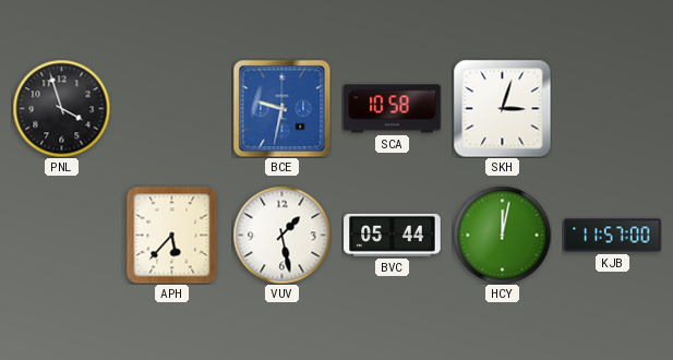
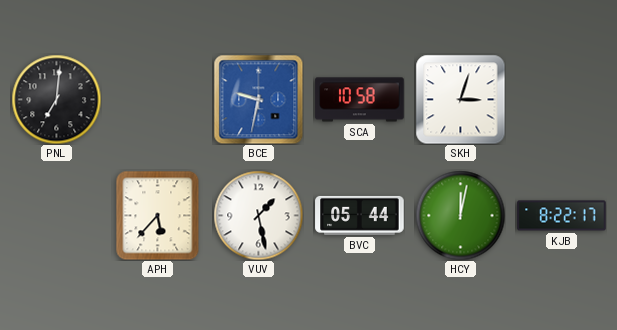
PNL: 3:57 -> 7:01 (56, 99)
KJB: 11:57 -> 8:22 (562, 216)
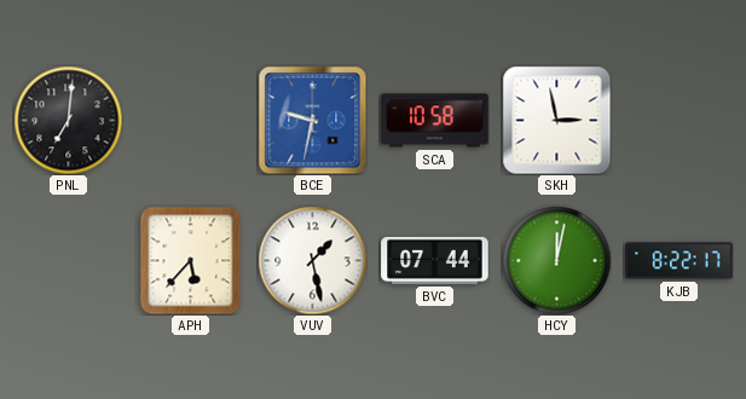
SKH: 3:03 -> 2:58 (556, 120)
BVC: 05:44 -> 07:44 (435, 260)
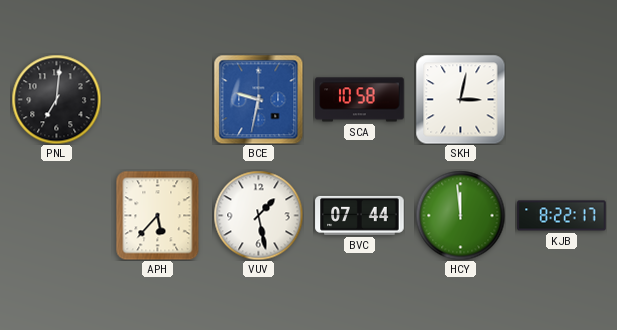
SKH: 2:58 -> 3:02 (460, 99)
HCY: 12:02 -> 11:59 (460, 215)
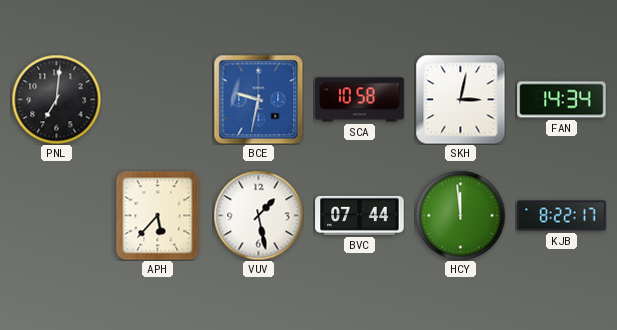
FAN: none -> 14:34 (562, 100)
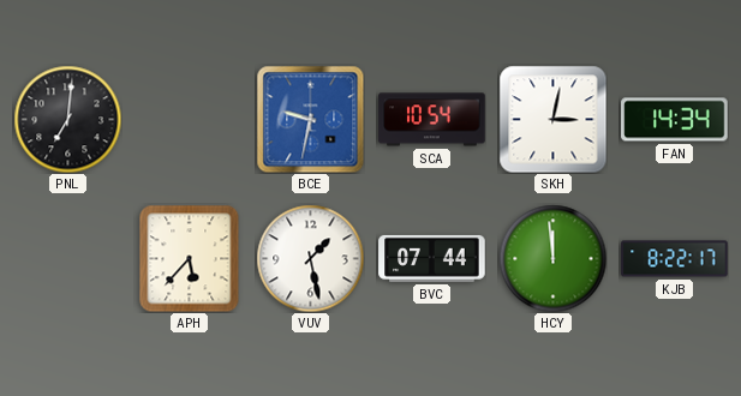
SCA: 10:58 -> 10:54 (432, 120)
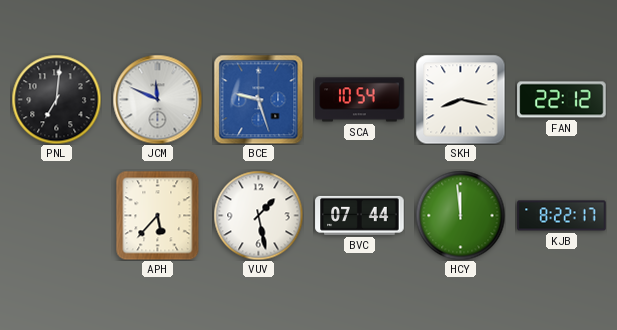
JCM: none -> 11:49 (157, 99)
BCE: 9:32 -> 9:27 (258, 99)
SKH: 3:02 -> 8:17 (460, 99)
FAN: 14:34 -> 22:12 (562, 100)
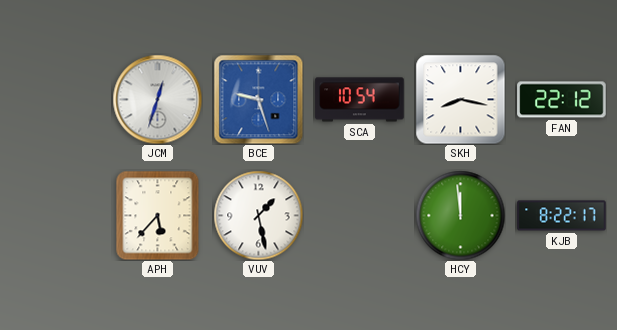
PNL: 7:01 -> none (56, 99)
JCM: 11:49 -> 12:33 (157, 99)
BVC: 07:44 -> none (360, 215)
